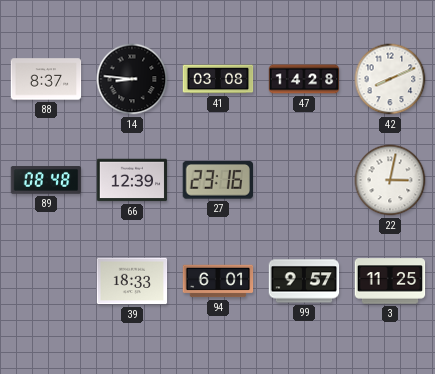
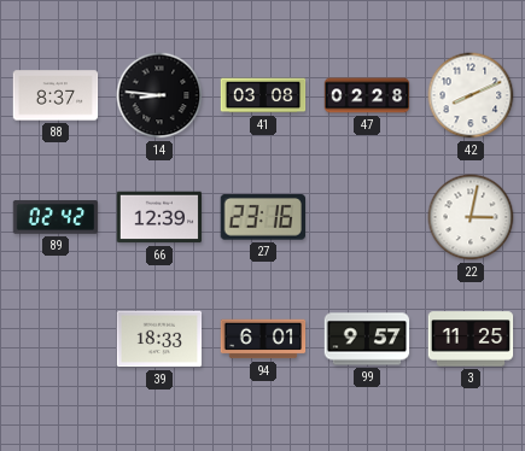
47: 14:28 -> 02:28 (367, 95)
89: 08:48 -> 02:42 (56, 217)
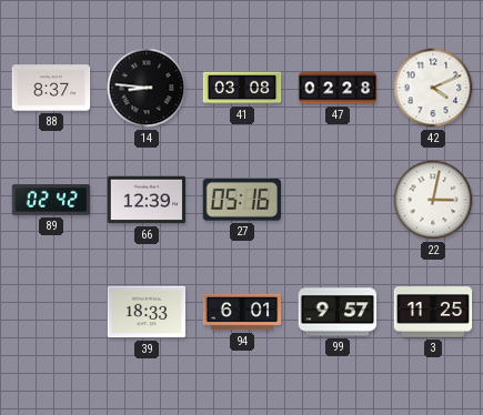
42: 8:11 -> 4:11 (433, 88)
27: 23:16 -> 05:16 (241, 200)
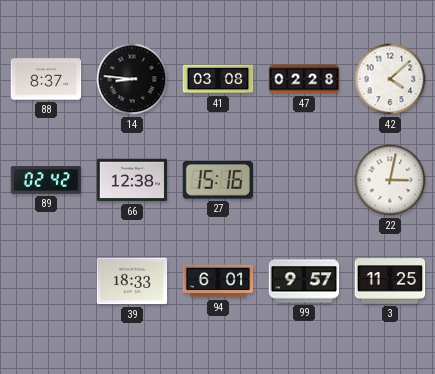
42: 4:11 -> 4:08 (390, 79)
66: 12:39 -> 12:38 (132, 180)
27: 05:16 -> 15:16 (217, 180)
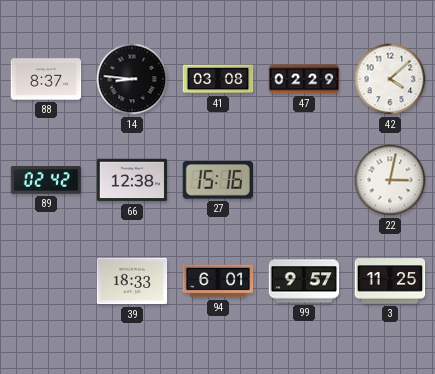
47: 02:28 -> 02:29 (304, 79)
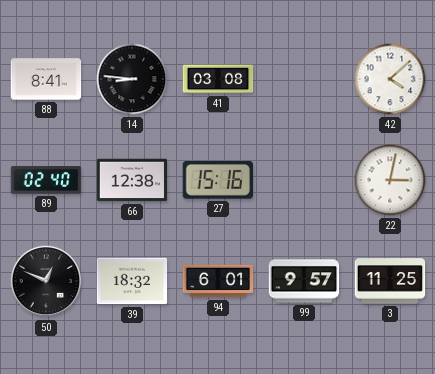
88: 8:37 -> 8:41 (46, 79)
47: 02:29 -> none (304, 79)
89: 02:42 -> 02:40 (46, 180)
50: none -> 12:49 (46, 281)
39: 18:33 -> 18:32 (132, 281)
